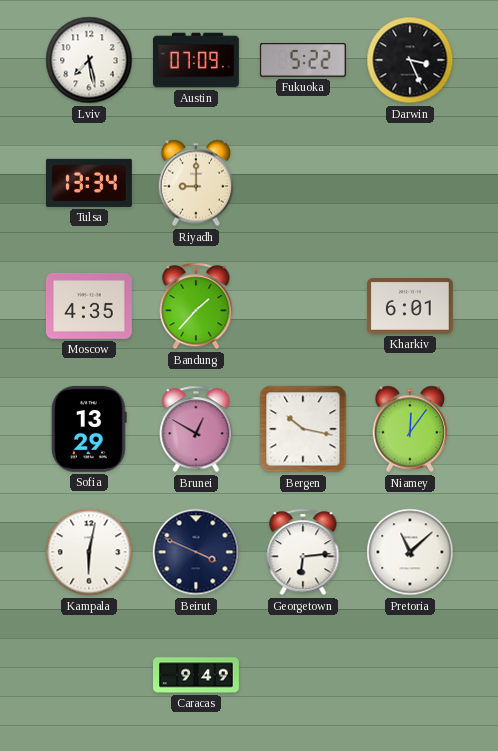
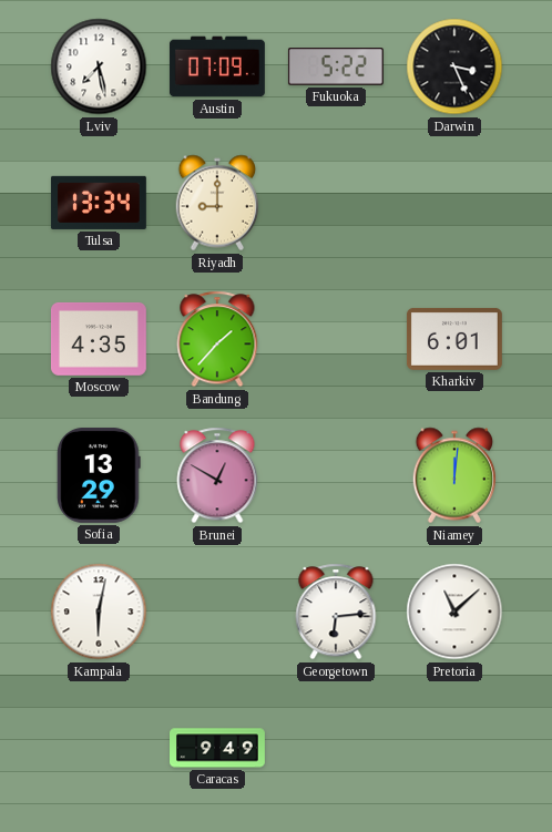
Bergen: 10:17 -> none (303, 429)
Niamey: 12:06 -> 12:01 (454, 475)
Beirut: 3:49 -> none (196, 552)
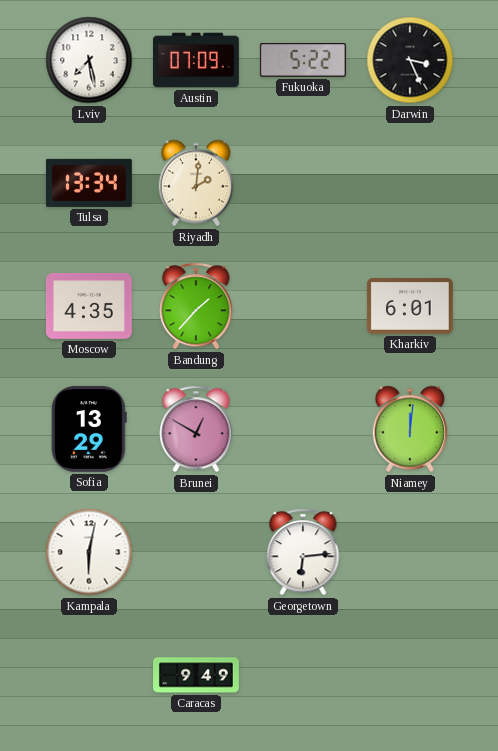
Riyadh: 9:00 -> 2:01 (196, 183)
Pretoria: 11:08 -> none (454, 612)
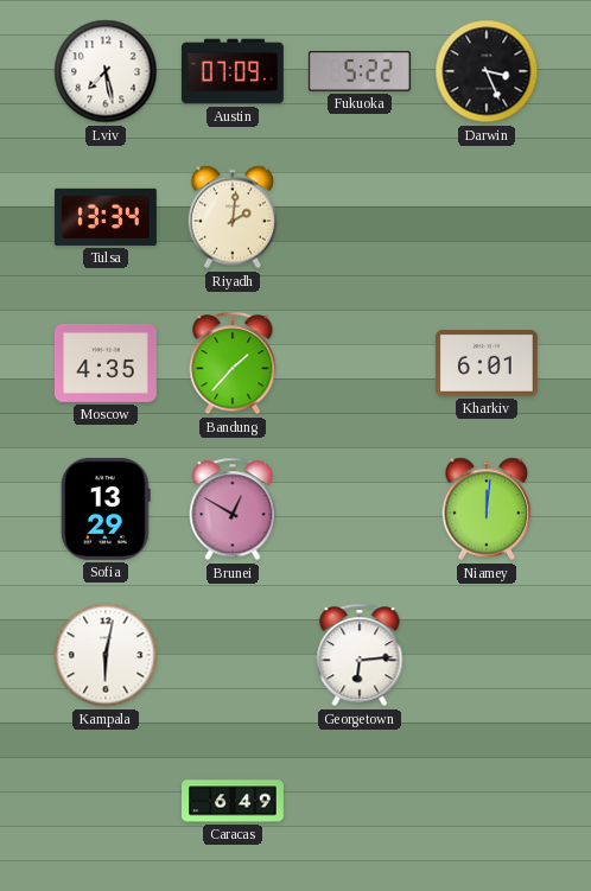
Caracas: 9:49 -> 6:49 (234, 801)
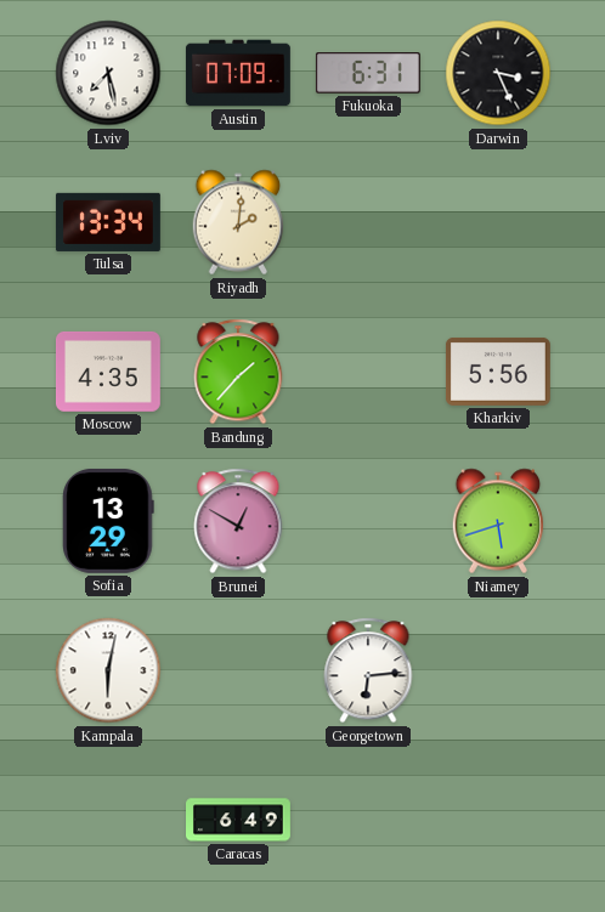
Fukuoka: 5:22 -> 6:31 (368, 73)
Kharkiv: 6:01 -> 5:56 (498, 372)
Niamey: 12:01 -> 5:42 (498, 521)
